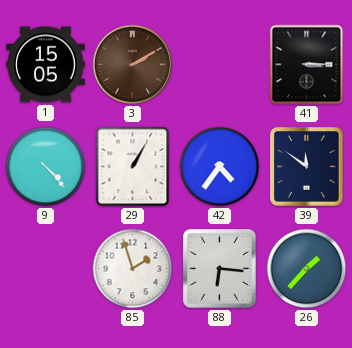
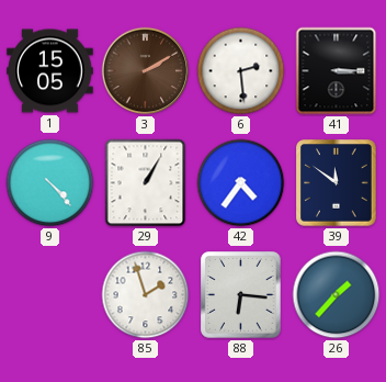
6: none -> 2:29 (241, 71)
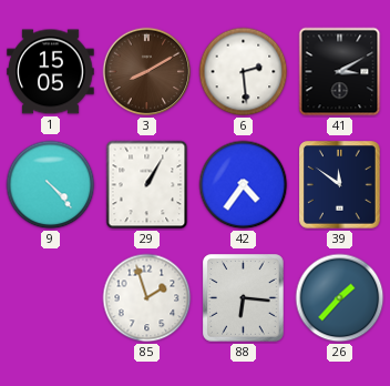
3: 2:10 -> 8:10 (147, 72)
41: 3:15 -> 3:10 (340, 72)
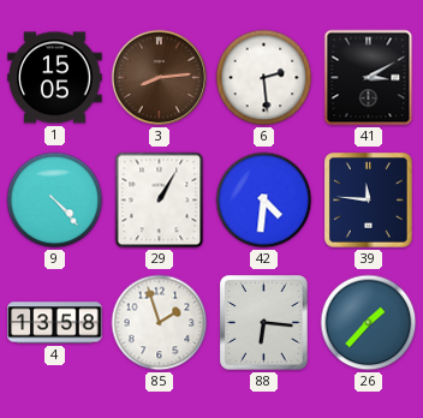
3: 8:10 -> 8:14 (160, 78)
42: 4:36 -> 4:31 (264, 201)
39: 11:51 -> 11:46 (369, 201)
4: none -> 13:58 (55, 323)
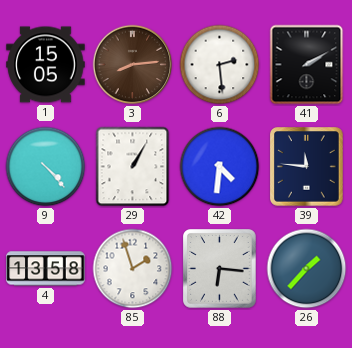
41: 3:10 -> 2:10 (307, 65)
